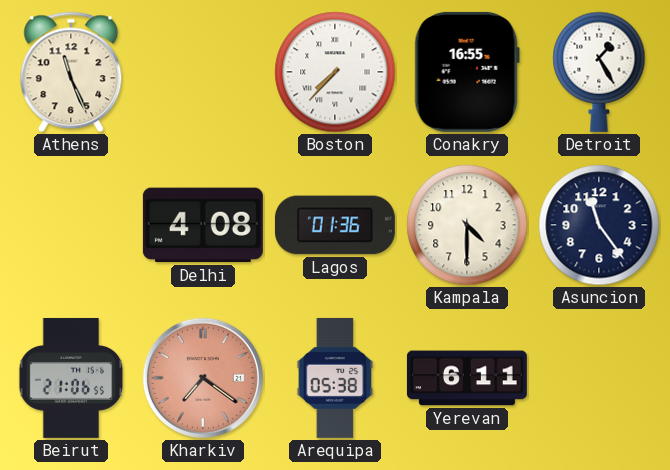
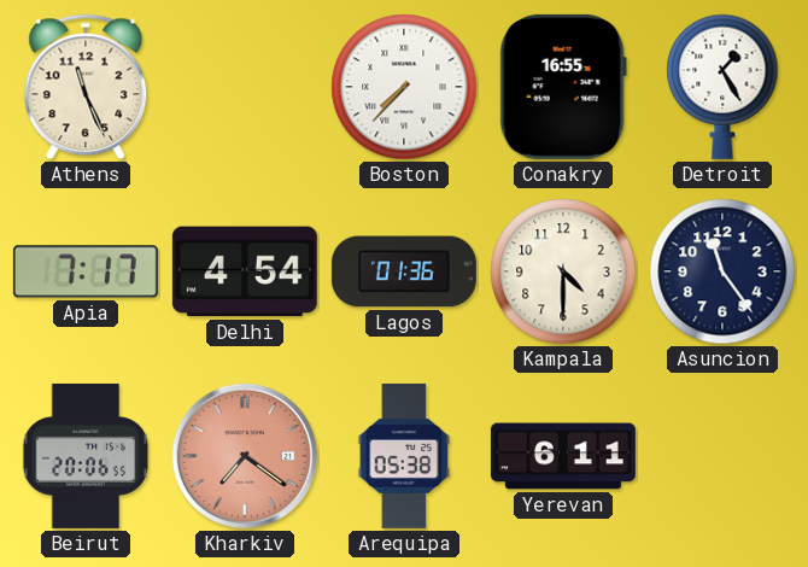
Apia: none -> 7:17 (86, 271)
Delhi: 4:08 -> 4:54 (245, 271)
Beirut: 21:06 -> 20:06 (86, 456)
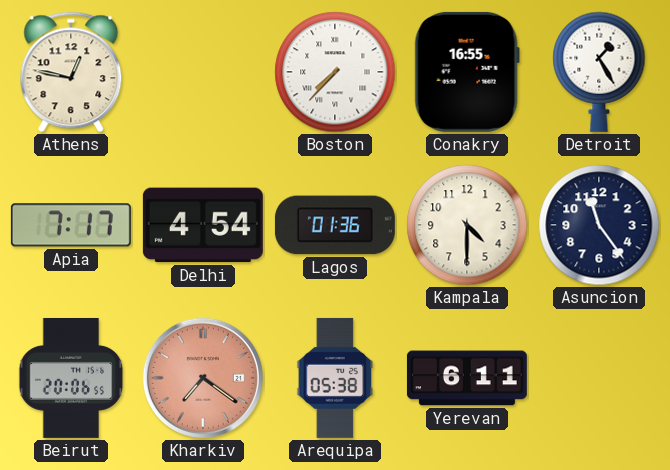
Athens: 11:26 -> 12:47 (71, 72)
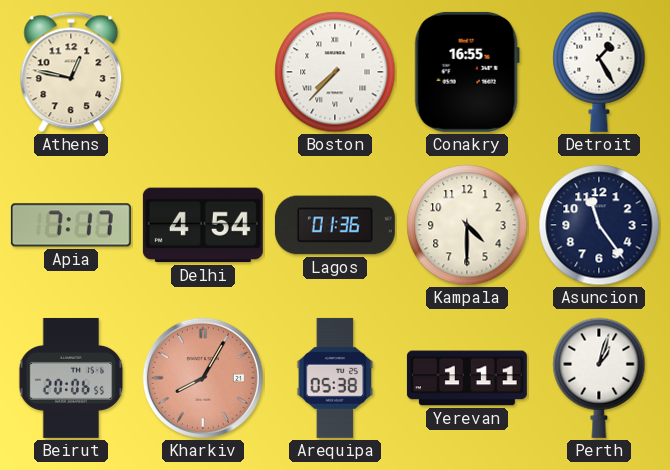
Kharkiv: 7:21 -> 8:05 (203, 378)
Yerevan: 6:11 -> 1:11 (467, 378)
Perth: none -> 1:03 (599, 378)
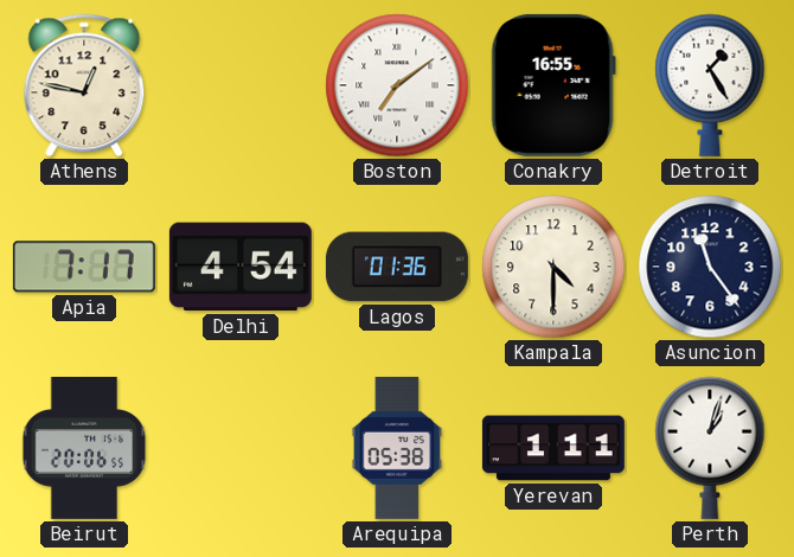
Boston: 7:37 -> 7:09 (397, 85)
Kharkiv: 8:05 -> none (203, 378)
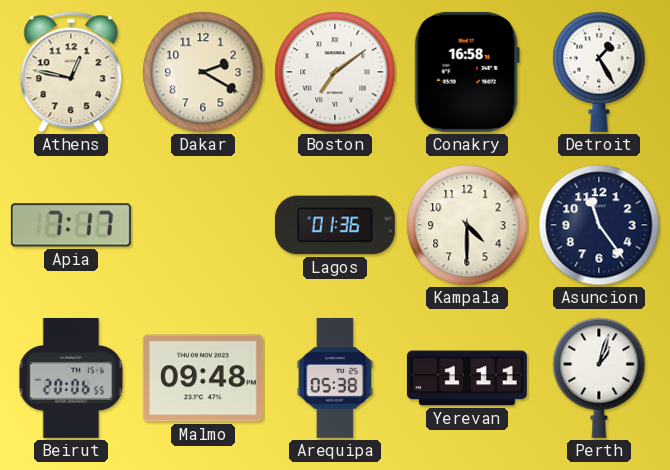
Dakar: none -> 2:20 (203, 72)
Conakry: 16:55 -> 16:58 (467, 72)
Delhi: 4:54 -> none (241, 267)
Malmo: none -> 09:48 (203, 378)
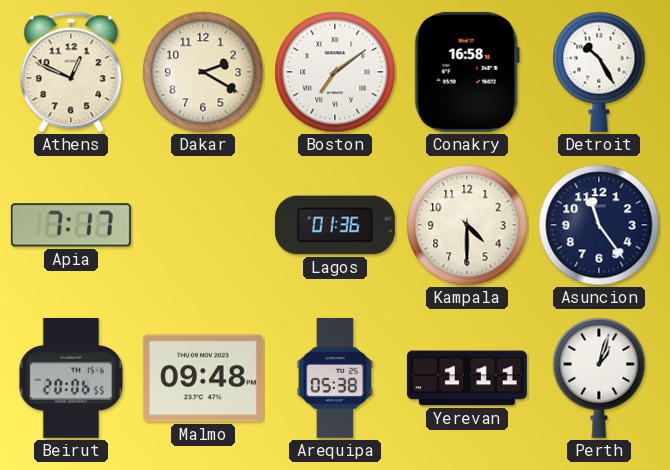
Athens: 12:47 -> 12:49 (71, 72)
Detroit: 1:25 -> 10:25 (599, 72)
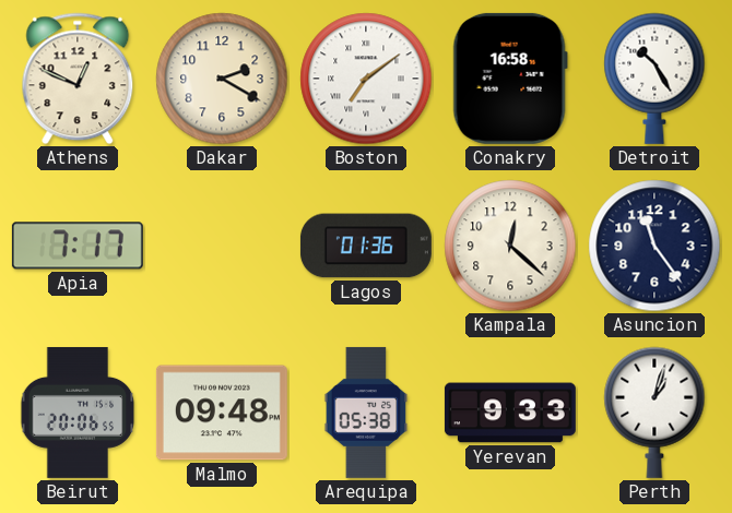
Kampala: 4:30 -> 12:22 (510, 246)
Yerevan: 1:11 -> 9:33 (510, 413)
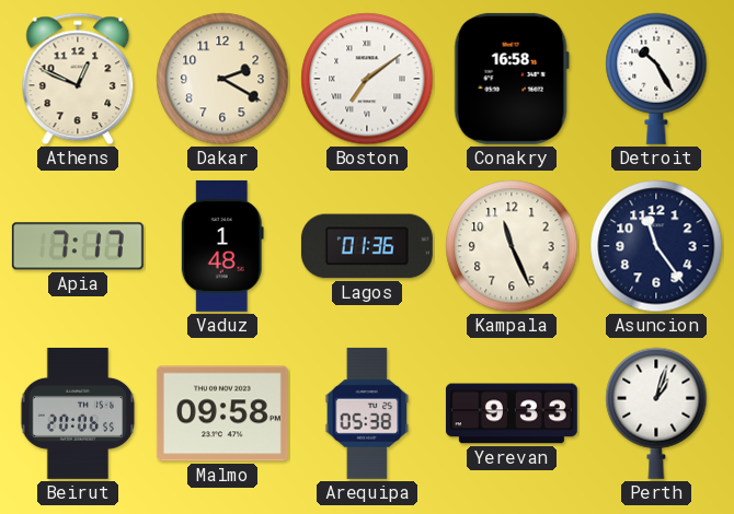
Vaduz: none -> 1:48 (222, 246)
Kampala: 12:22 -> 11:26 (512, 246)
Malmo: 09:48 -> 09:58 (222, 413)
